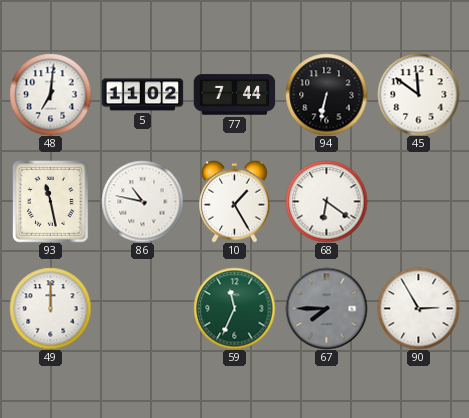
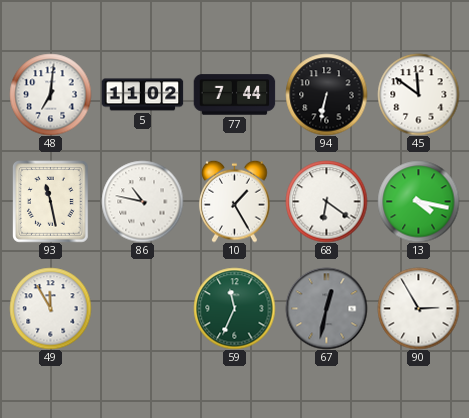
13: none -> 4:17 (418, 201)
49: 12:00 -> 11:55 (50, 308)
67: 7:45 -> 12:32 (326, 308)
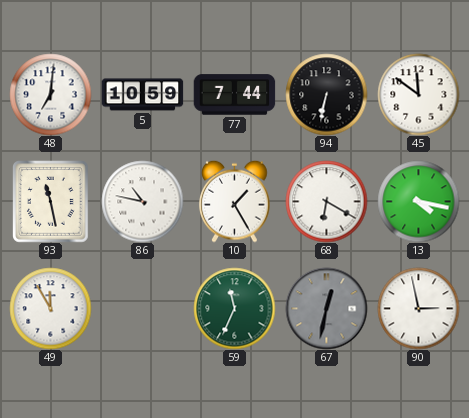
5: 11:02 -> 10:59 (142, 95)
68: 6:21 -> 6:20 (326, 201)
90: 2:55 -> 2:58 (418, 308)
